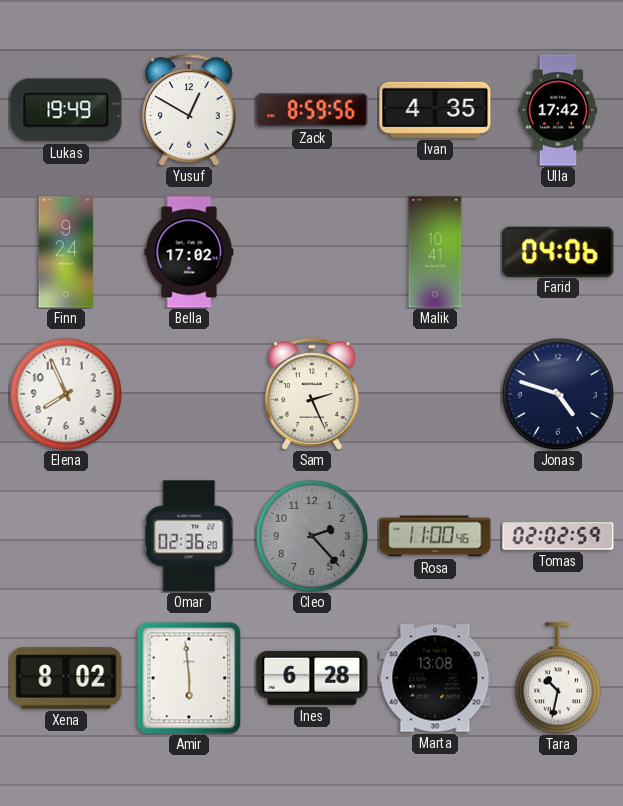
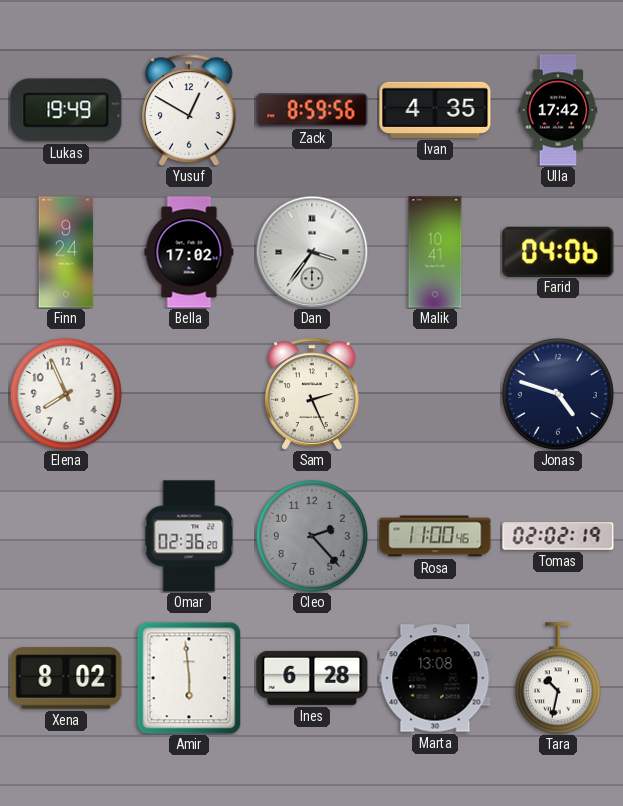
Dan: none -> 3:36 (312, 252)
Tomas: 02:02:59 -> 02:02:19 (558, 536)
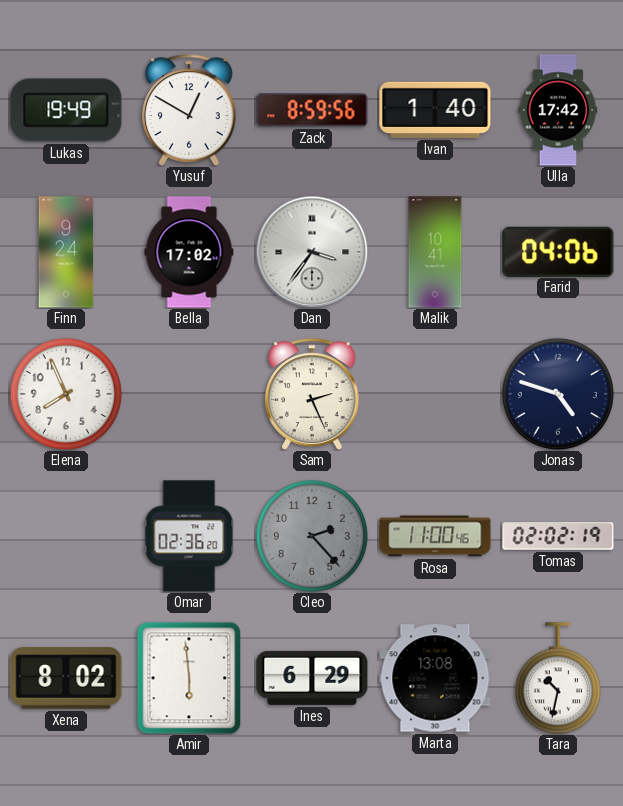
Ivan: 4:35 -> 1:40 (435, 110)
Ines: 6:28 -> 6:29 (312, 678)
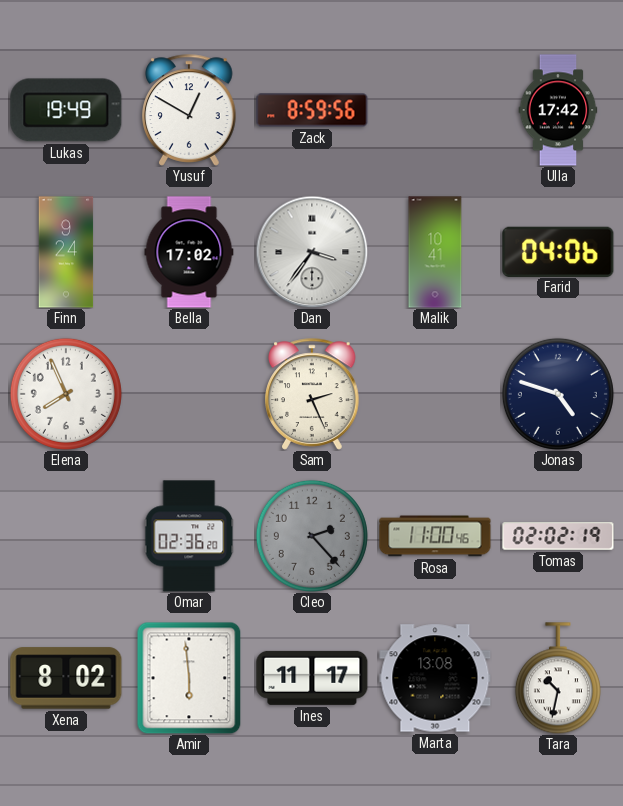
Ivan: 1:40 -> none (435, 110)
Ines: 6:29 -> 11:17 (312, 678)
